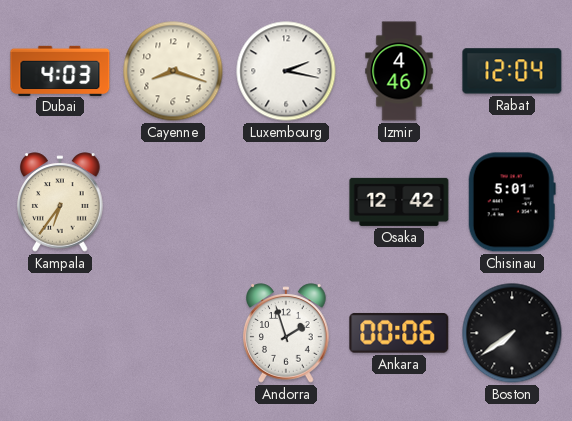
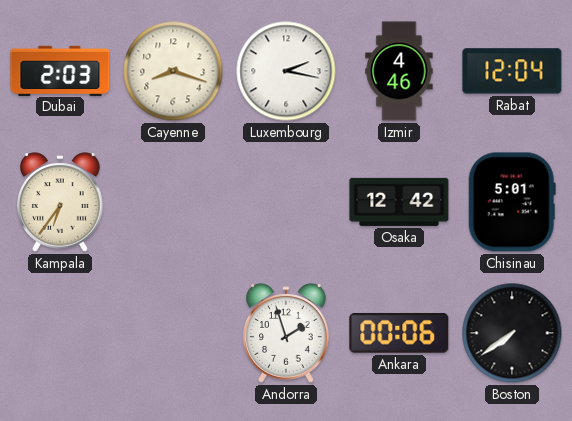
Dubai: 4:03 -> 2:03 (60, 70)
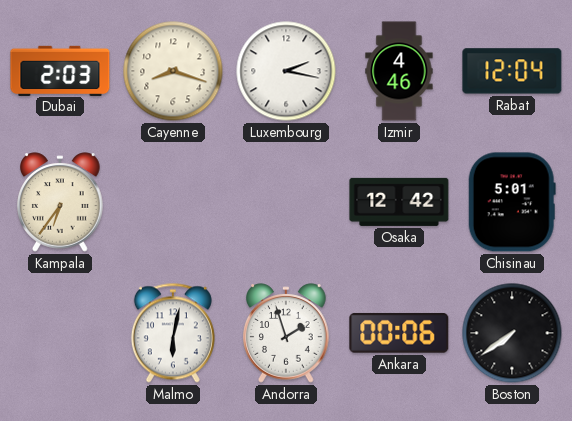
Malmo: none -> 6:02 (173, 333)
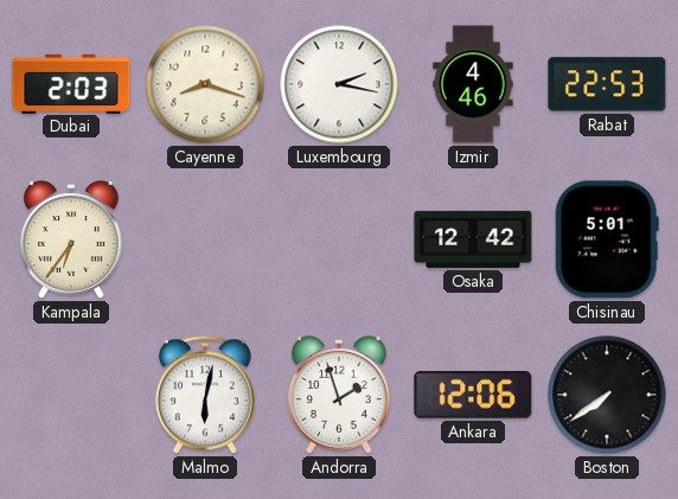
Rabat: 12:04 -> 22:53 (607, 84)
Ankara: 00:06 -> 12:06 (473, 395)
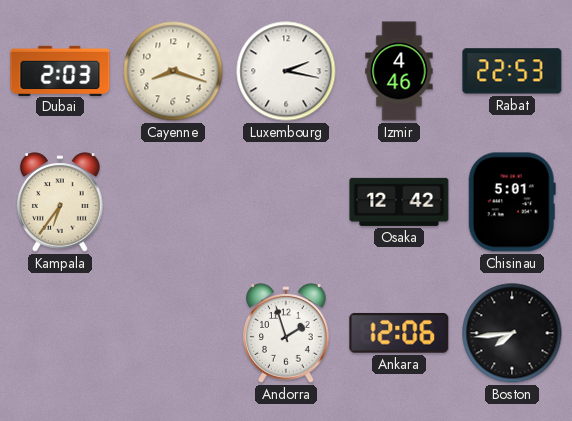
Malmo: 6:02 -> none (205, 395)
Boston: 7:39 -> 7:44 (512, 333)
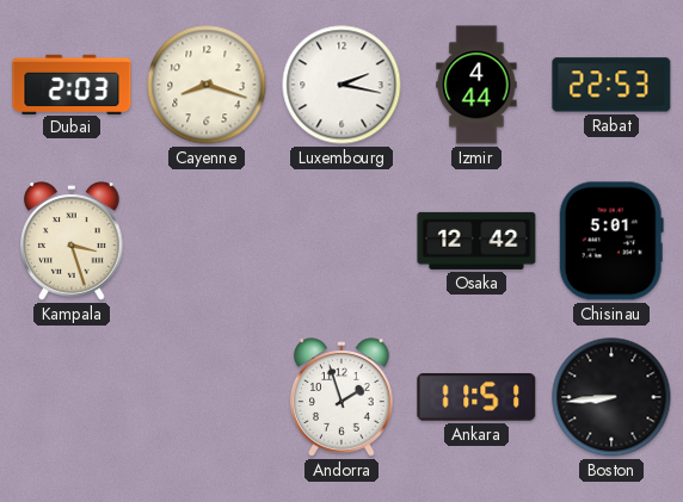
Izmir: 4:46 -> 4:44 (476, 85)
Kampala: 6:36 -> 3:27 (72, 241)
Ankara: 12:06 -> 11:51 (476, 397)
Boston: 7:44 -> 8:44 (611, 397)
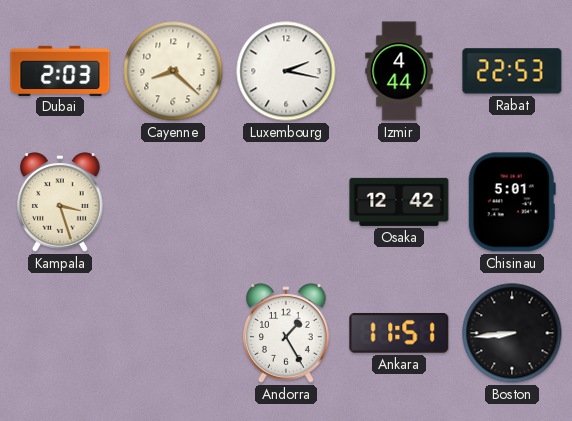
Cayenne: 8:18 -> 8:22 (173, 71)
Andorra: 1:57 -> 1:25 (286, 333)
